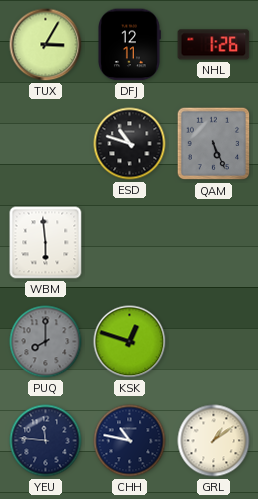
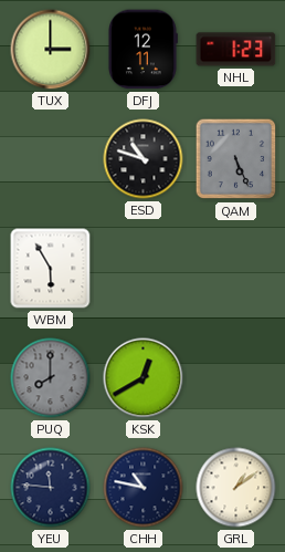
TUX: 3:05 -> 3:00 (51, 50)
NHL: 1:26 -> 1:23 (236, 50)
WBM: 5:59 -> 5:55 (51, 269)
KSK: 12:48 -> 12:40 (144, 378)
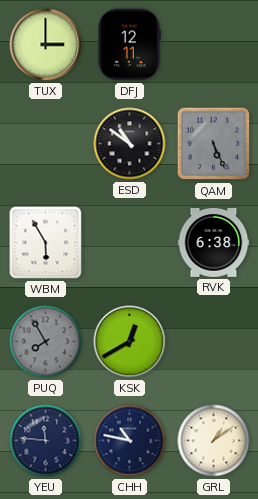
NHL: 1:23 -> none (236, 50)
ESD: 10:48 -> 10:51 (130, 144)
RVK: none -> 6:38 (214, 243)
PUQ: 8:00 -> 7:55 (46, 342)
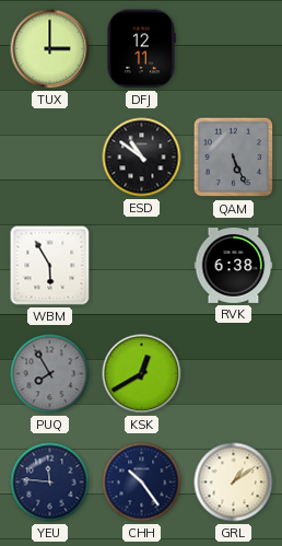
CHH: 10:47 -> 10:24 (142, 483)
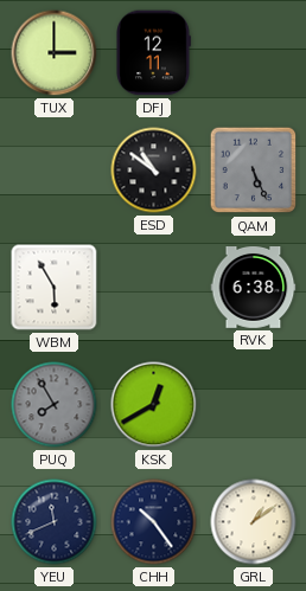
YEU: 11:46 -> 11:41 (55, 522)
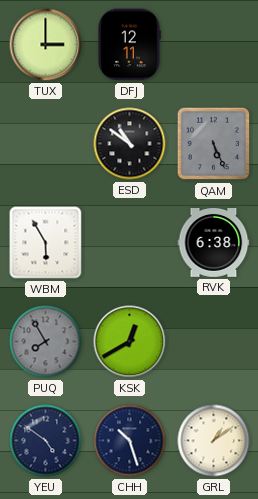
YEU: 11:41 -> 4:51 (46, 441)
CHH: 10:24 -> 10:27 (130, 441)
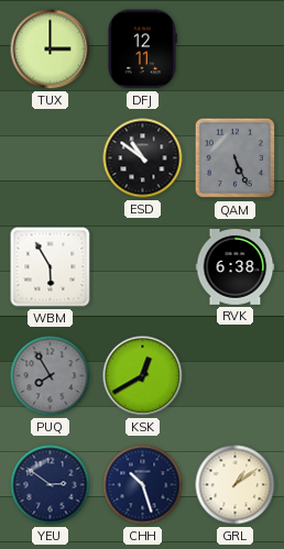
YEU: 4:51 -> 2:51 (51, 485)
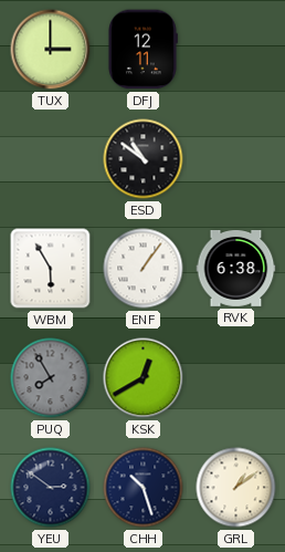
QAM: 5:26 -> none (236, 158)
ENF: none -> 1:06 (144, 269)
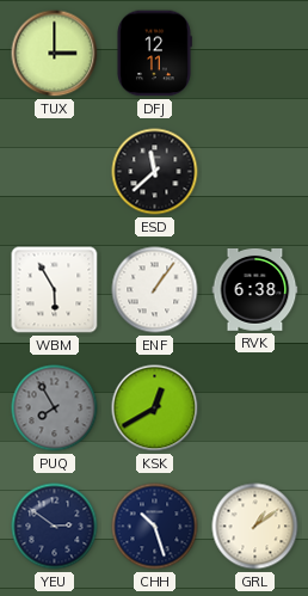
ESD: 10:51 -> 11:38 (155, 172)
